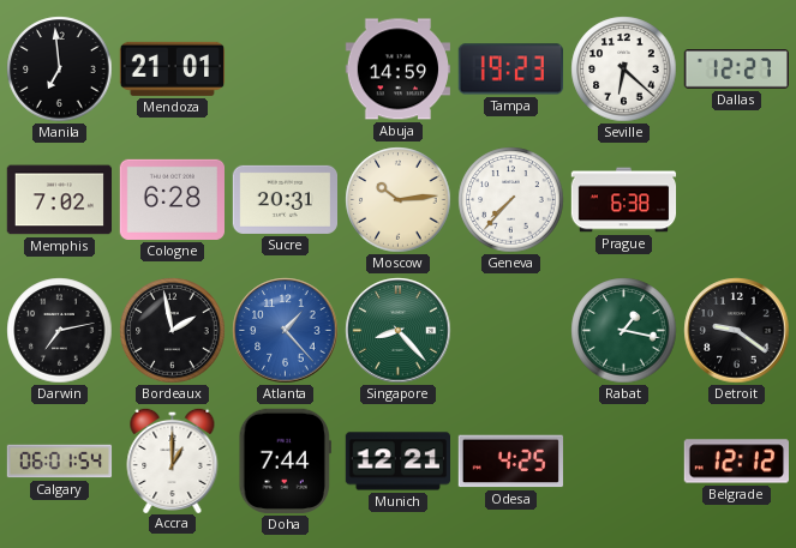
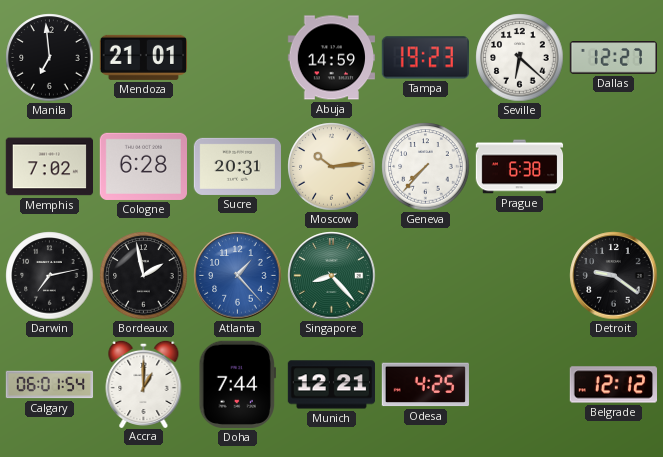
Rabat: 1:17 -> none (624, 331)
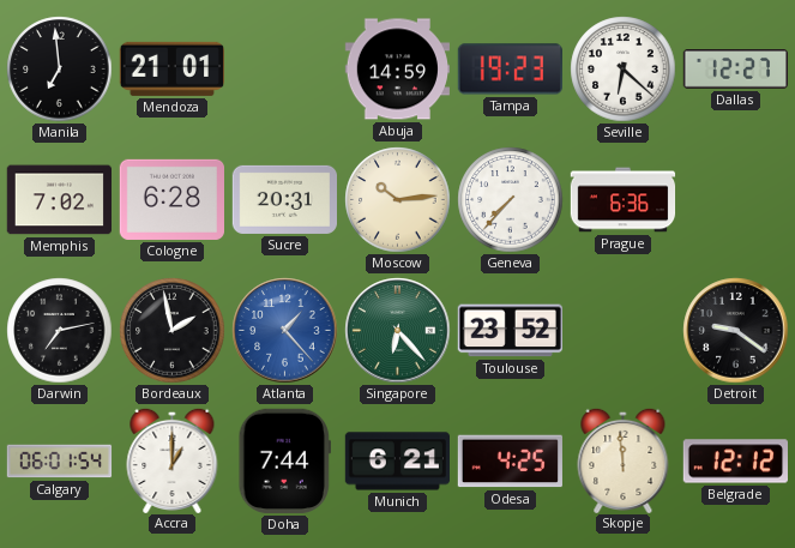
Prague: 6:38 -> 6:36 (624, 200)
Singapore: 8:23 -> 6:23 (398, 331)
Toulouse: none -> 23:52 (510, 331)
Munich: 12:21 -> 6:21 (397, 462)
Skopje: none -> 11:59 (624, 459)
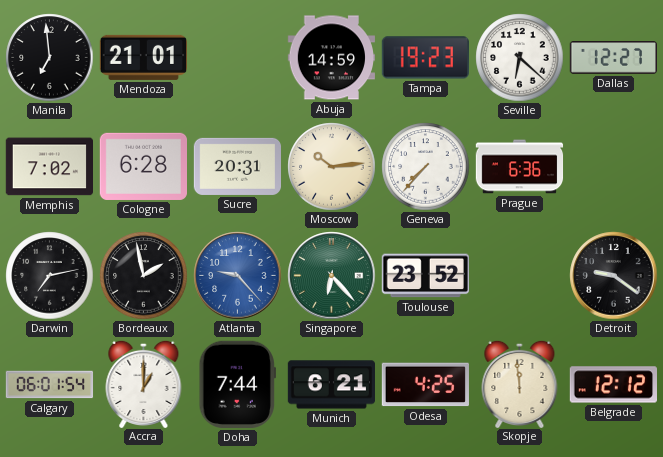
Atlanta: 1:23 -> 9:23 (238, 276)
